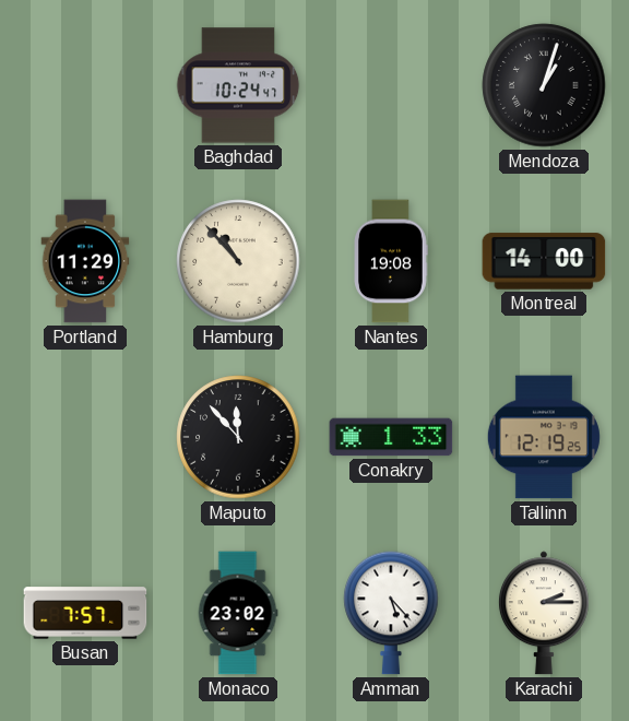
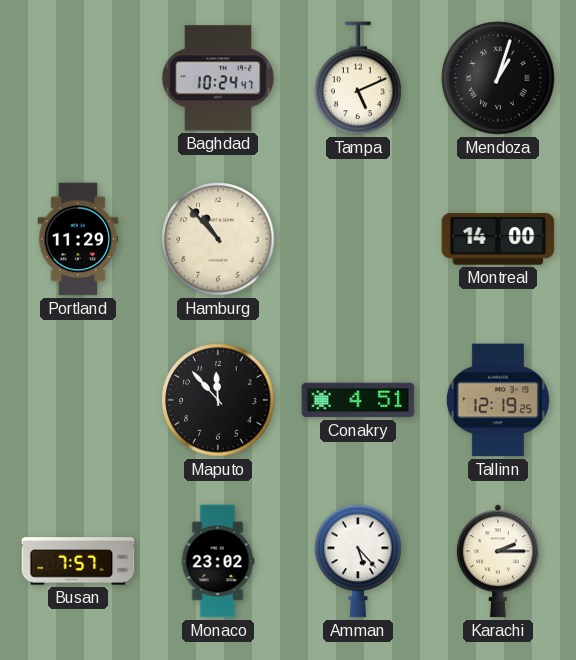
Tampa: none -> 5:11 (358, 78)
Nantes: 19:08 -> none (391, 261)
Conakry: 1:33 -> 4:51 (358, 400)
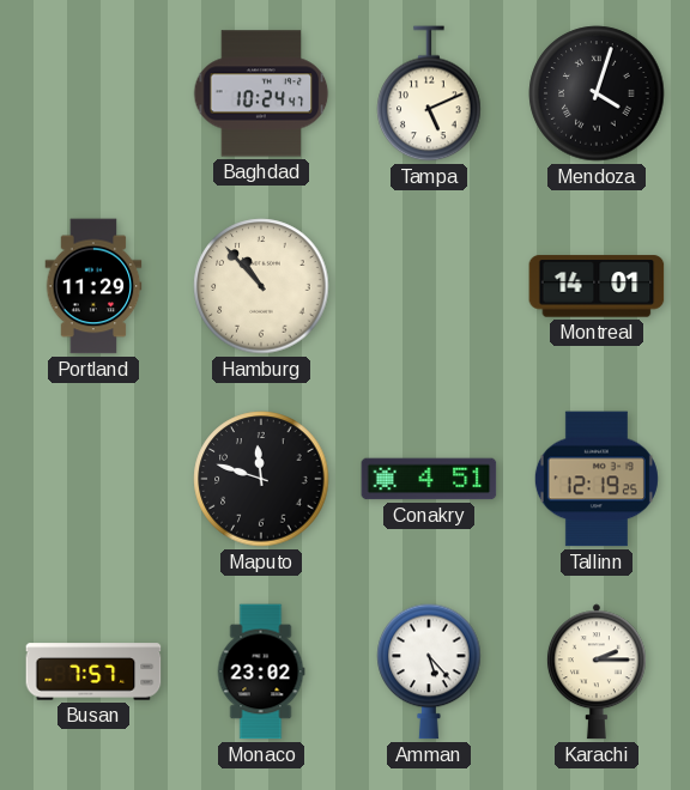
Mendoza: 1:03 -> 4:03 (597, 93)
Montreal: 14:00 -> 14:01 (597, 286)
Maputo: 11:53 -> 11:48 (261, 479)
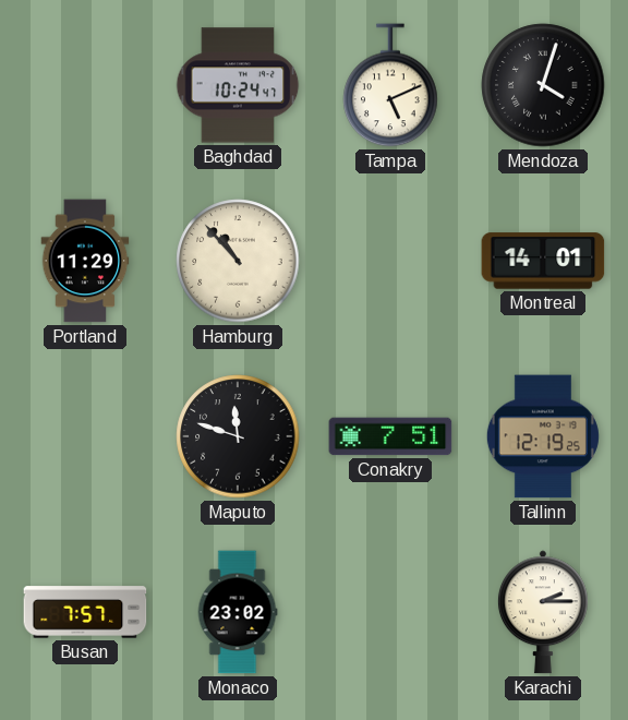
Conakry: 4:51 -> 7:51 (390, 436)
Amman: 5:23 -> none (429, 671)
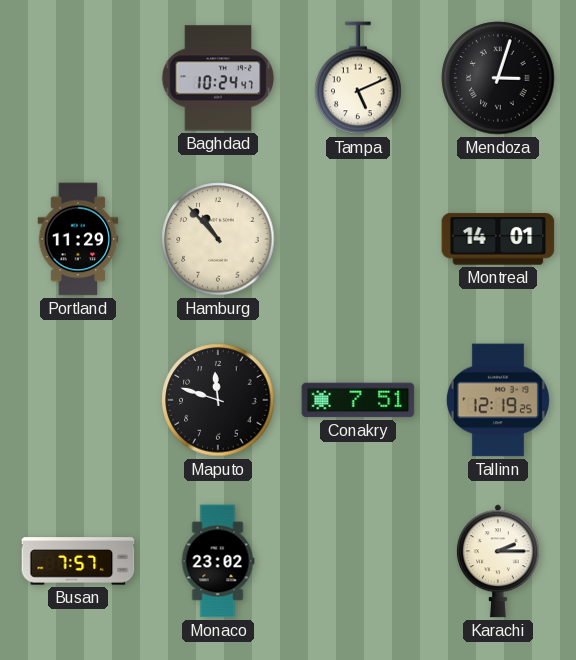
Mendoza: 4:03 -> 3:03 (498, 78)
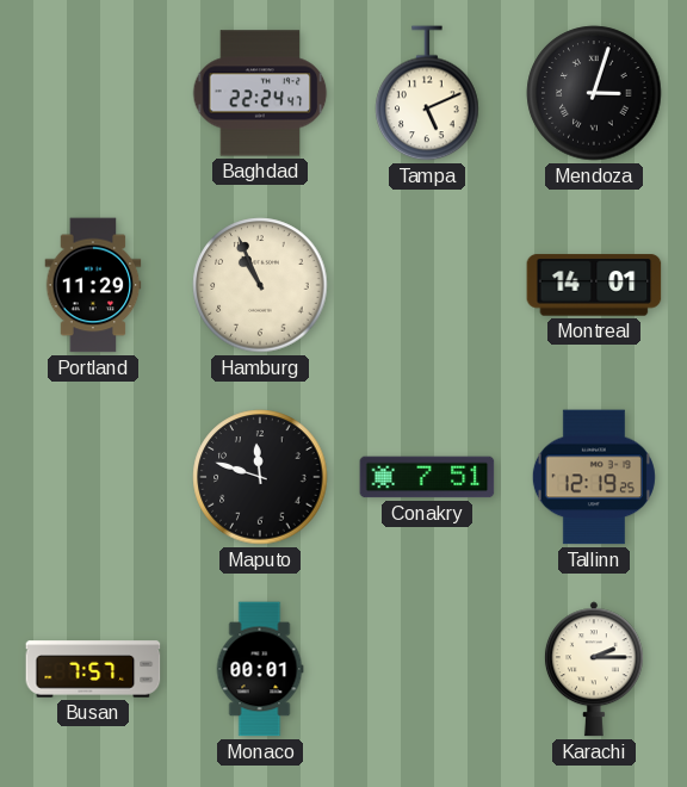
Baghdad: 10:24 -> 22:24 (260, 93)
Hamburg: 10:53 -> 10:56 (260, 285)
Monaco: 23:02 -> 00:01 (260, 669)
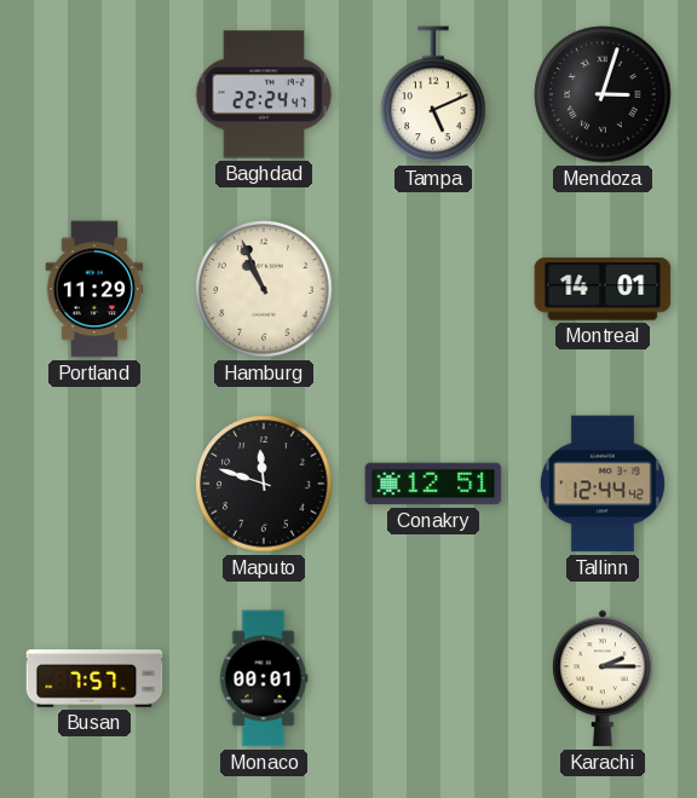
Conakry: 7:51 -> 12:51 (433, 484)
Tallinn: 12:19 -> 12:44 (603, 484)
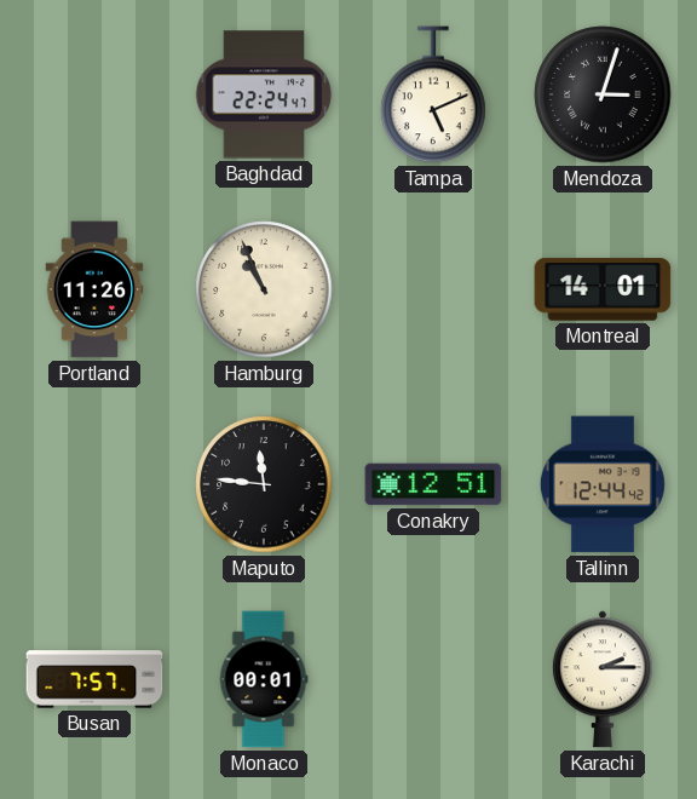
Portland: 11:29 -> 11:26 (94, 289)
Maputo: 11:48 -> 11:46 (264, 484)
